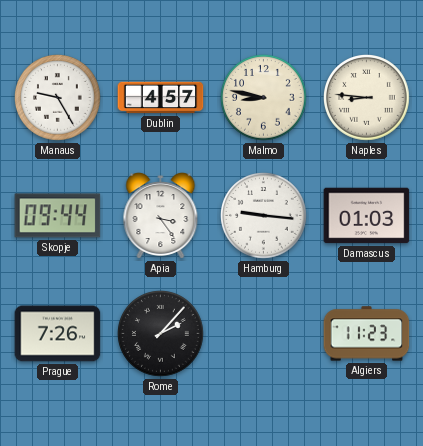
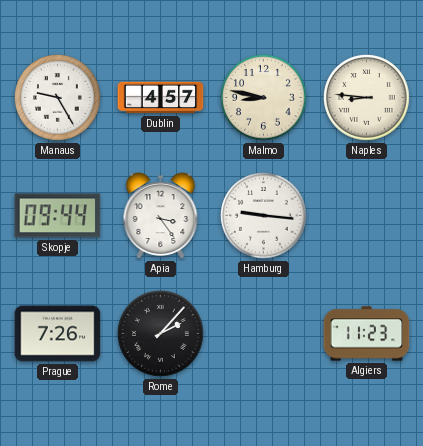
Damascus: 01:03 -> none (367, 216)
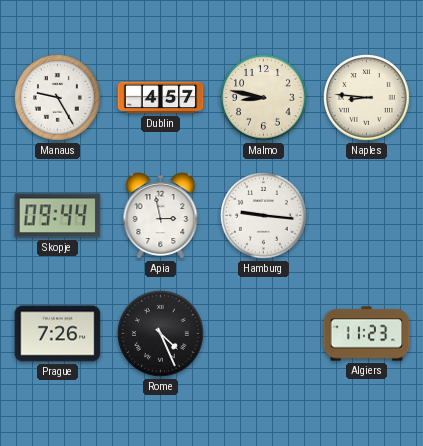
Apia: 3:24 -> 2:58 (161, 216)
Rome: 2:07 -> 4:26 (161, 334)
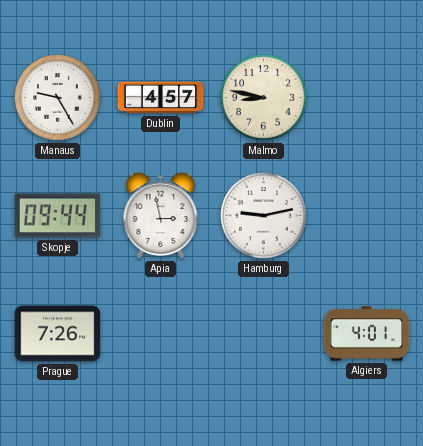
Naples: 8:46 -> none (367, 98)
Hamburg: 9:16 -> 9:13 (264, 216)
Rome: 4:26 -> none (161, 334)
Algiers: 11:23 -> 4:01 (367, 334)
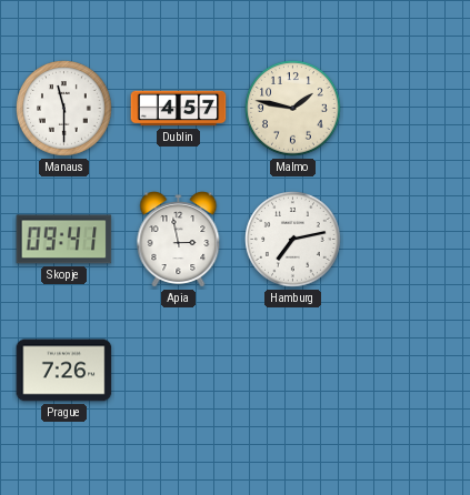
Manaus: 9:25 -> 11:30 (64, 109)
Malmo: 8:47 -> 1:47 (293, 109)
Skopje: 09:44 -> 09:41 (64, 240)
Hamburg: 9:13 -> 7:13 (293, 240)
Algiers: 4:01 -> none (367, 334)
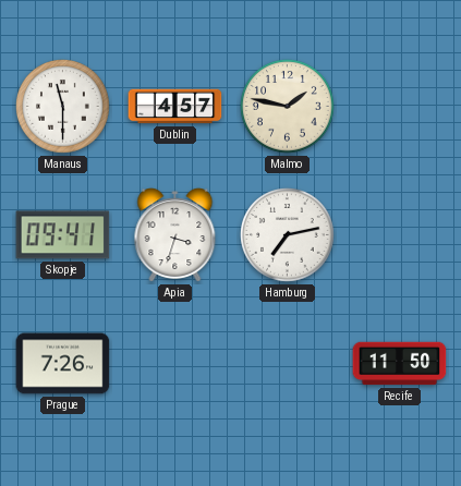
Apia: 2:58 -> 3:33 (175, 235)
Recife: none -> 11:50 (400, 364)
